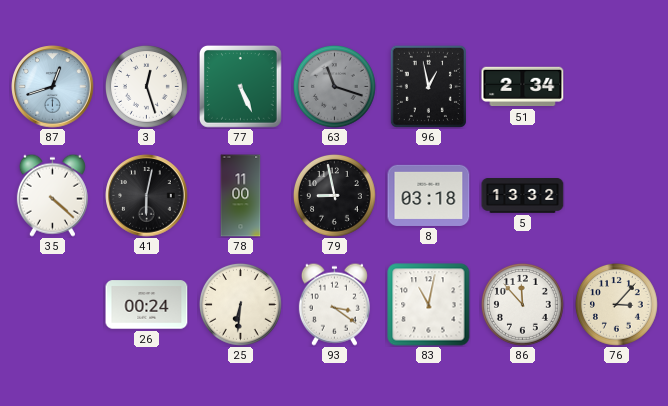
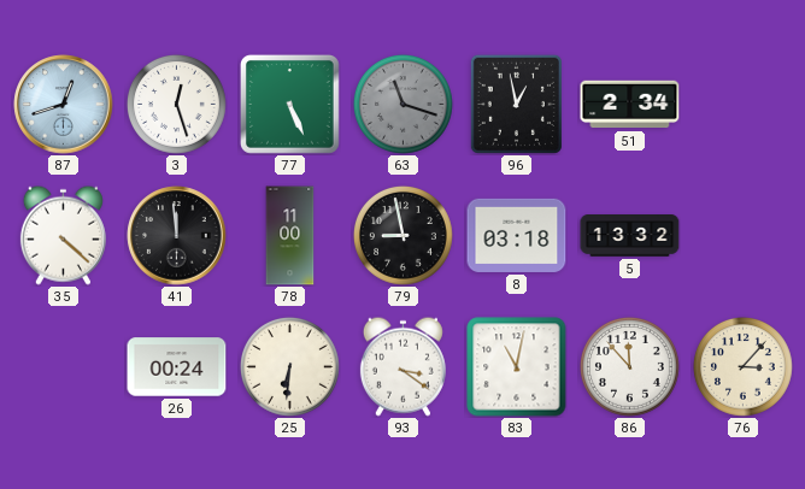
41: 6:02 -> 11:59 (177, 236)
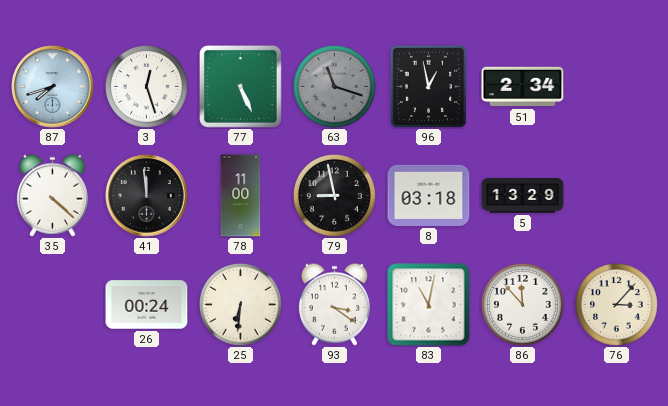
87: 12:42 -> 7:42 (53, 87)
5: 13:32 -> 13:29 (523, 196)
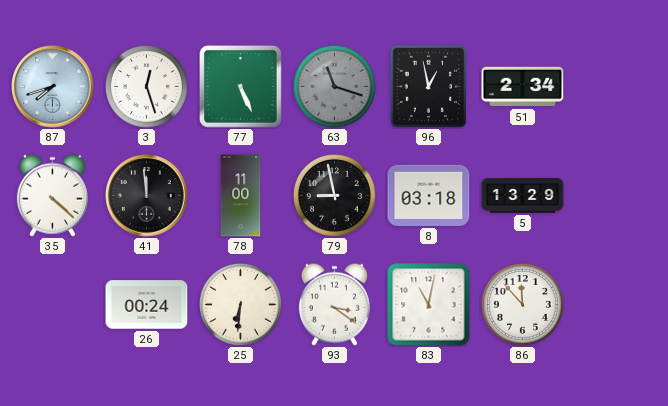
76: 3:07 -> none (617, 305)
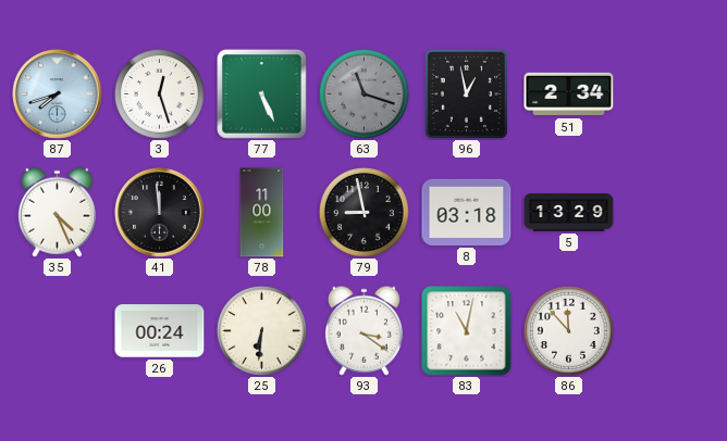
35: 4:22 -> 4:26 (57, 212)
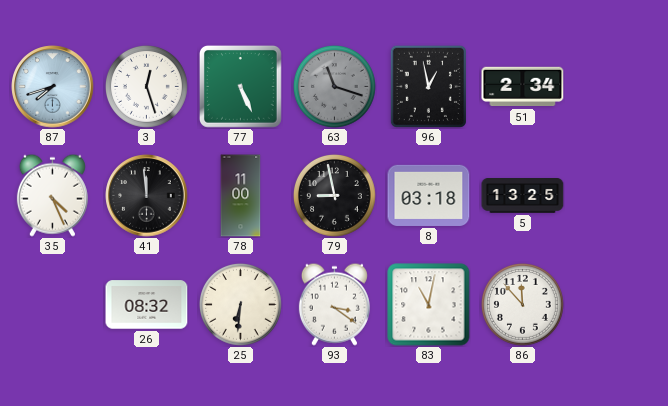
5: 13:29 -> 13:25 (523, 196)
26: 00:24 -> 08:32 (147, 305)
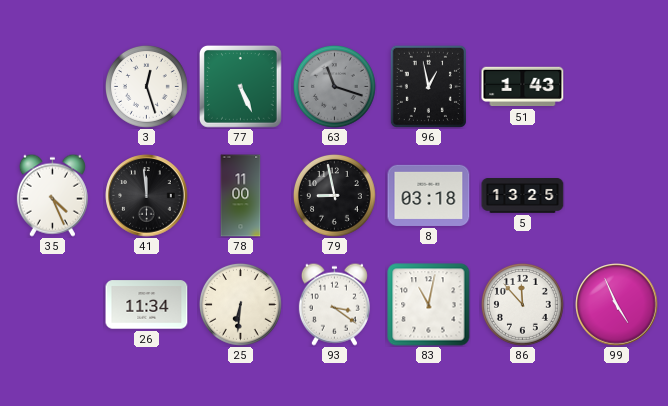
87: 7:42 -> none (53, 87)
51: 2:34 -> 1:43 (523, 87)
26: 08:32 -> 11:34 (147, 305)
99: none -> 4:56 (617, 305)
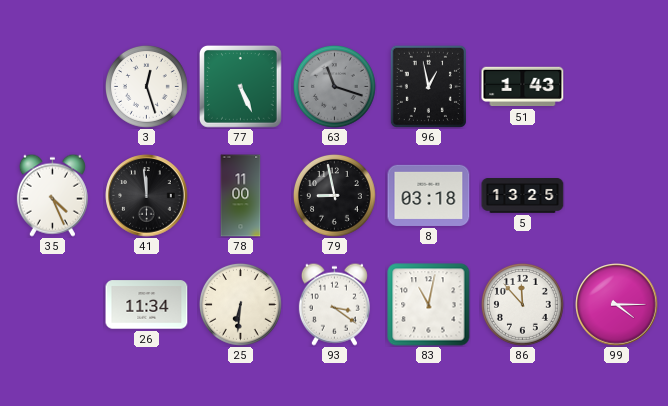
99: 4:56 -> 4:15 (617, 305)
